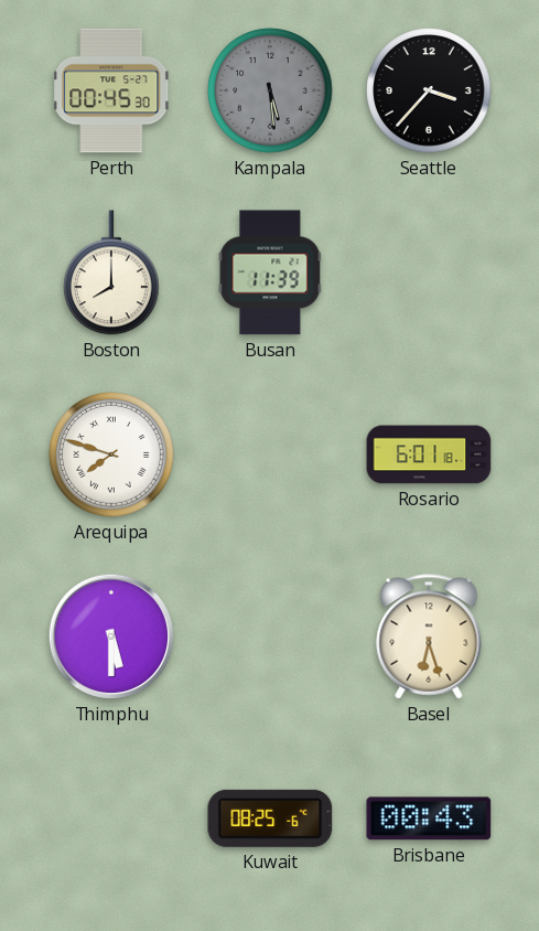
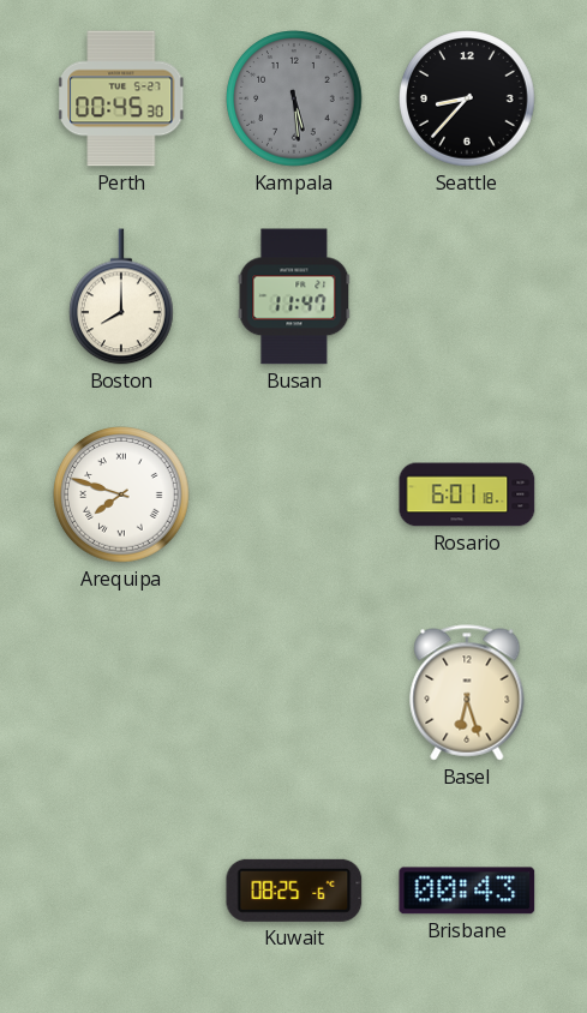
Seattle: 3:37 -> 8:37 (467, 98)
Busan: 11:39 -> 11:47 (294, 296)
Thimphu: 5:30 -> none (111, 636)
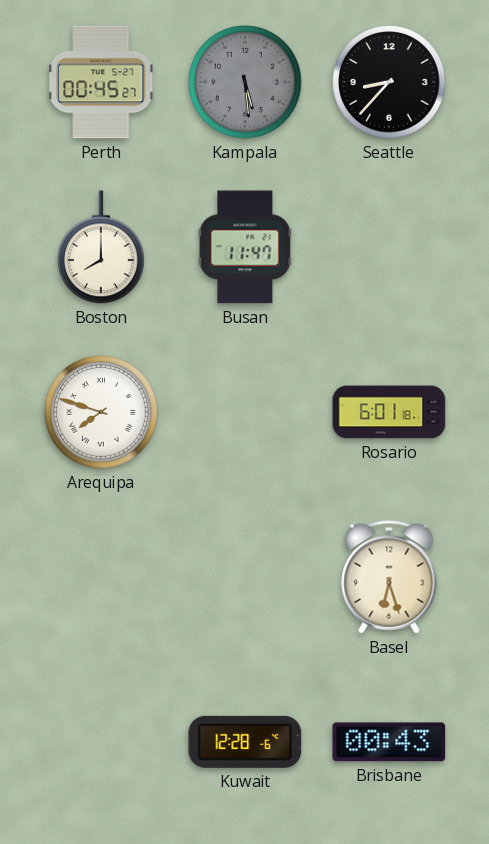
Perth: 00:45:30 -> 00:45:27 (102, 82)
Kuwait: 08:25 -> 12:28 (245, 742)
